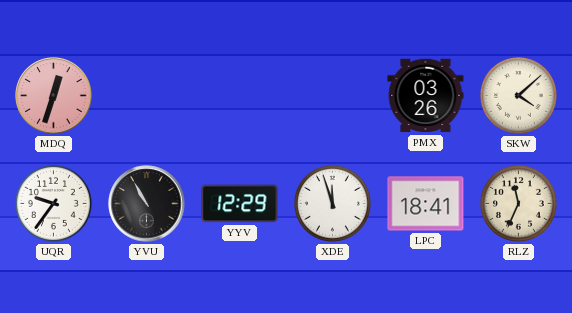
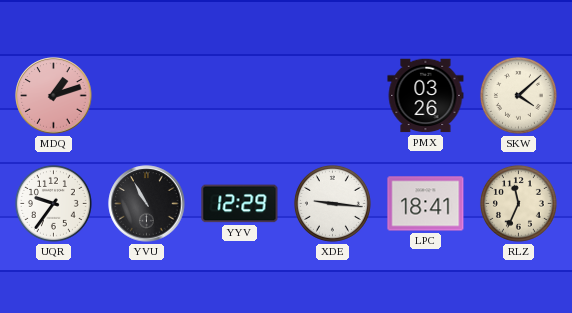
MDQ: 12:33 -> 1:12 (54, 96)
XDE: 11:57 -> 9:16 (332, 203)
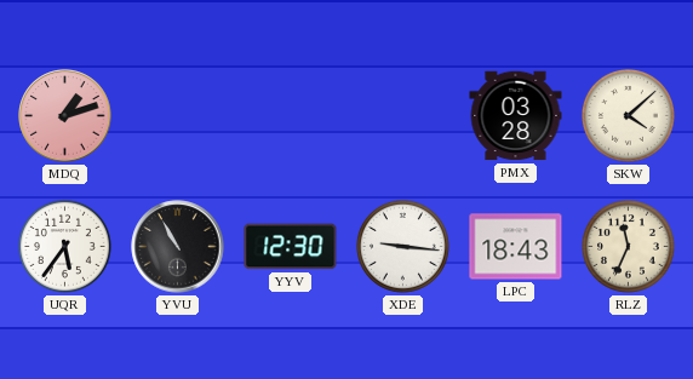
PMX: 03:26 -> 03:28 (516, 116)
UQR: 9:36 -> 5:36 (64, 246)
YYV: 12:29 -> 12:30 (291, 247)
LPC: 18:41 -> 18:43 (516, 247)
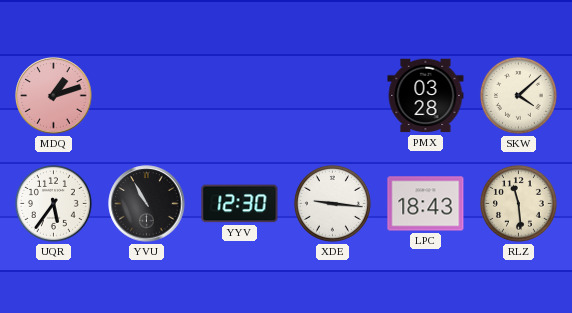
RLZ: 11:34 -> 11:29 (518, 203)
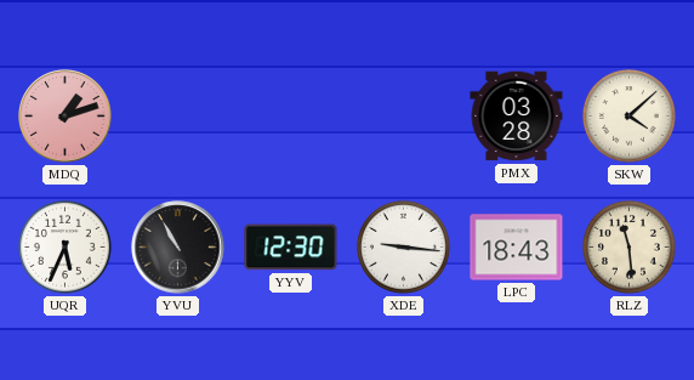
UQR: 5:36 -> 5:34 (64, 246)
